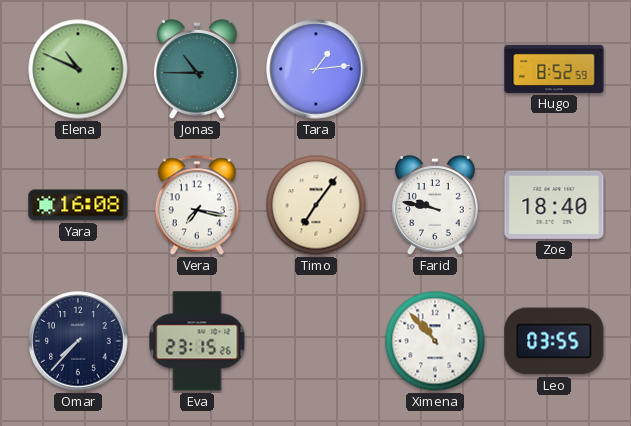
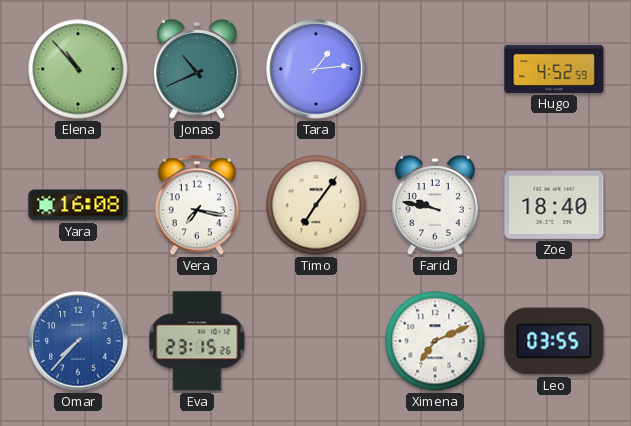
Elena: 10:49 -> 10:53 (78, 69)
Jonas: 10:45 -> 10:41 (197, 70)
Hugo: 8:52 -> 4:52 (554, 69)
Omar dial: navy -> blue (78, 341)
Ximena: 10:53 -> 7:11 (435, 341)
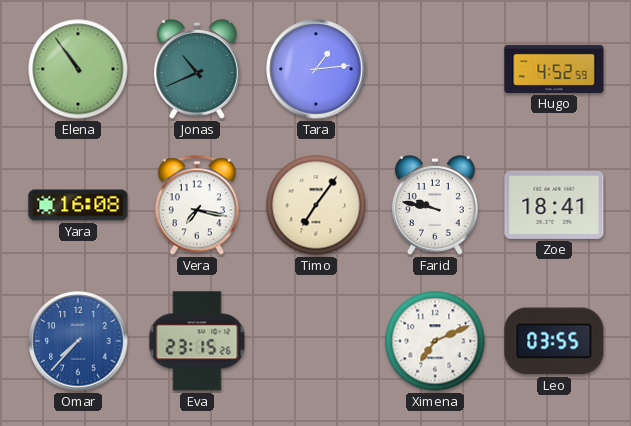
Elena: 10:53 -> 10:54 (78, 69)
Zoe: 18:40 -> 18:41 (554, 205)
